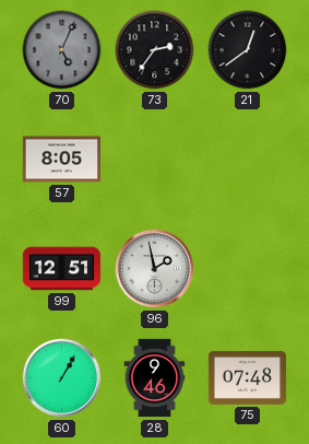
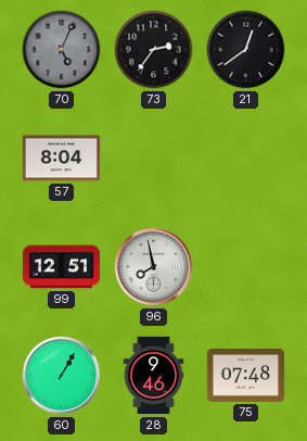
57: 8:05 -> 8:04 (61, 159)
96: 1:58 -> 7:58 (154, 267)
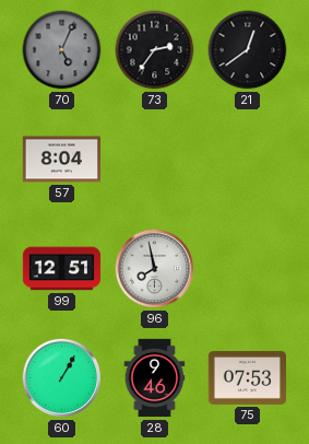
75: 07:48 -> 07:53 (247, 377)
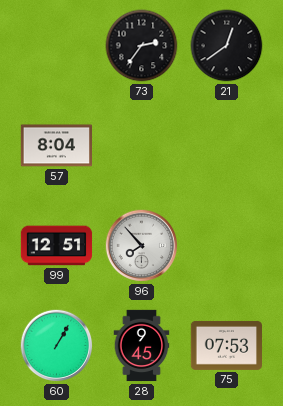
70: 5:04 -> none (62, 50)
96: 7:58 -> 7:53 (142, 246)
28: 9:46 -> 9:45 (142, 346)
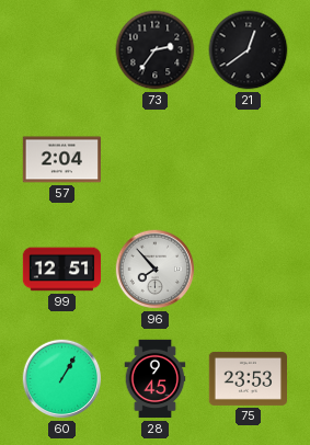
57: 8:04 -> 2:04 (61, 160)
75: 07:53 -> 23:53 (248, 378)
